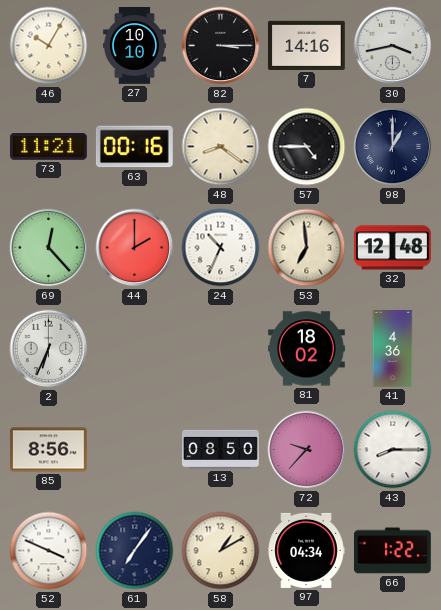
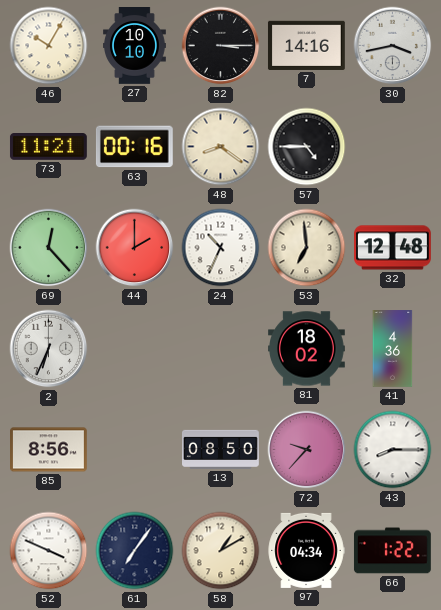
98: 1:00 -> none (393, 147)
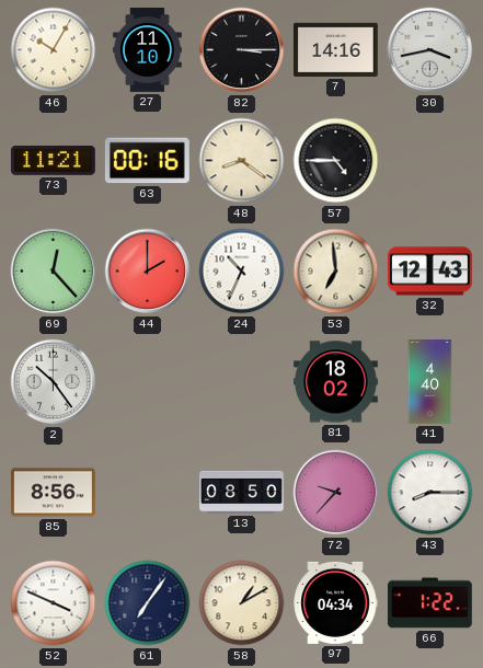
27: 10:10 -> 11:10 (148, 50)
32: 12:48 -> 12:43 (430, 272)
2: 6:34 -> 10:24 (54, 382)
41: 4:36 -> 4:40 (430, 382)
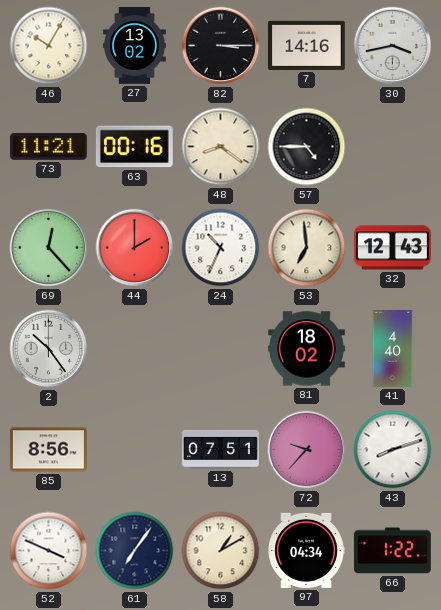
27: 11:10 -> 13:02 (135, 46)
13: 08:50 -> 07:51 (221, 449)
43: 8:15 -> 8:12 (393, 450)
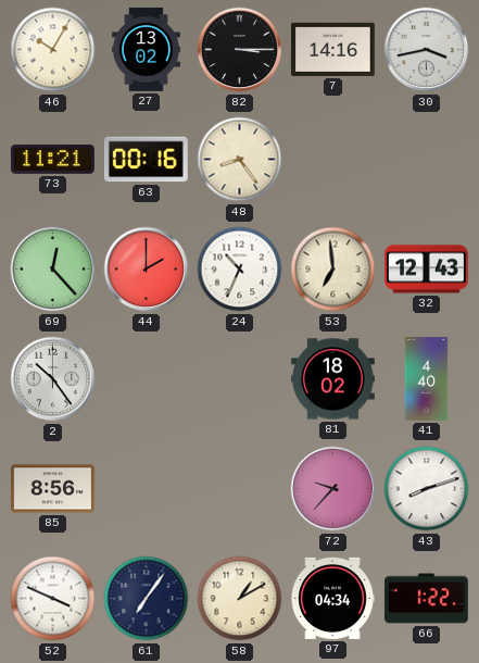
48: 8:21 -> 8:24 (240, 160)
57: 4:45 -> none (307, 147)
13: 07:51 -> none (221, 449)
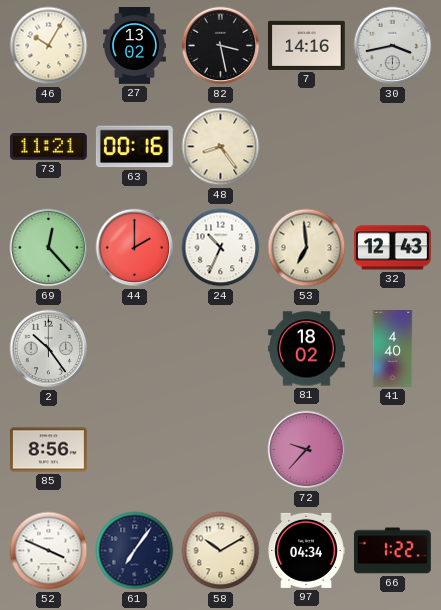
82: 3:15 -> 3:28 (221, 46)
43: 8:12 -> none (427, 489)
58: 1:10 -> 10:10 (221, 551)
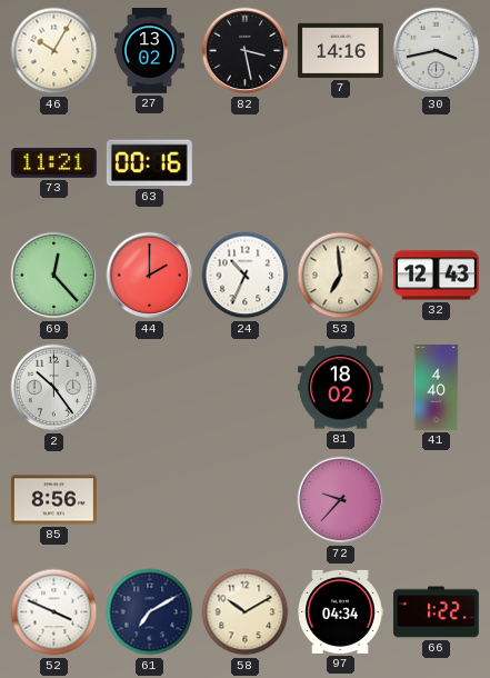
48: 8:24 -> none (221, 147)
61: 7:06 -> 7:10 (150, 612)
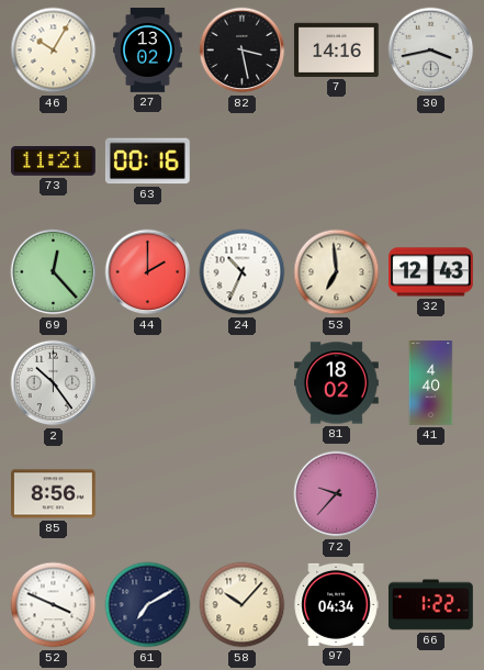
58: 10:10 -> 10:07 (243, 605)
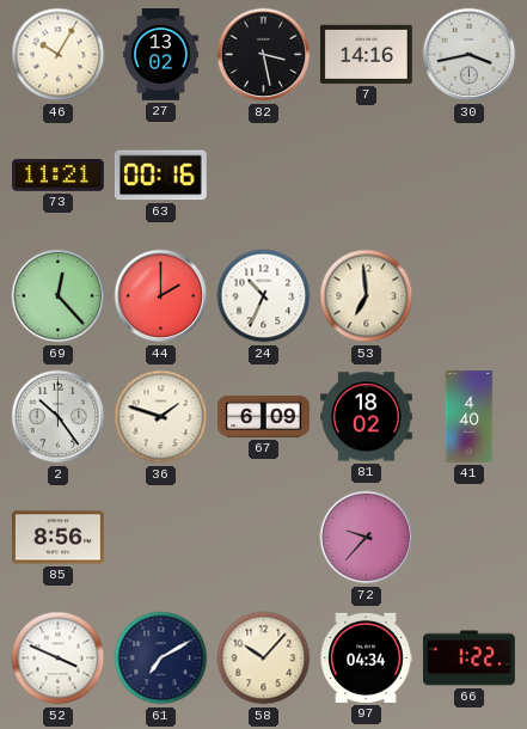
32: 12:43 -> none (431, 272)
36: none -> 1:48 (161, 417)
67: none -> 6:09 (264, 417)
